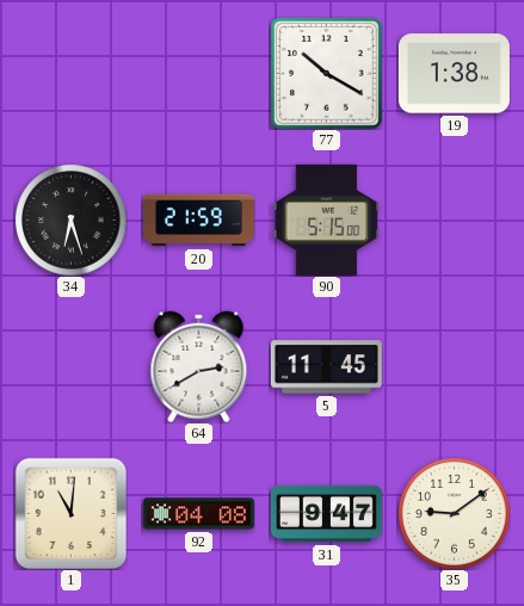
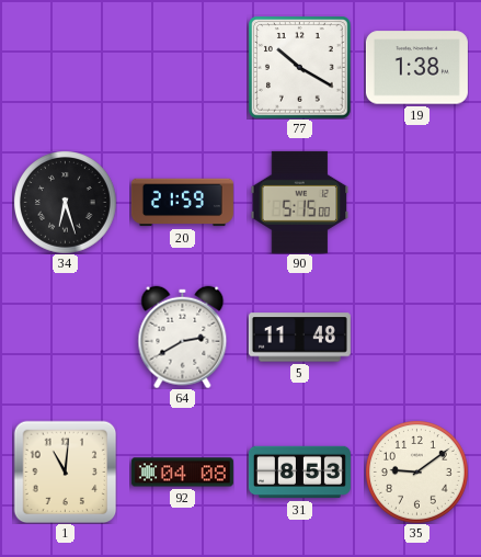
5: 11:45 -> 11:48 (299, 338)
31: 9:47 -> 8:53 (299, 473)
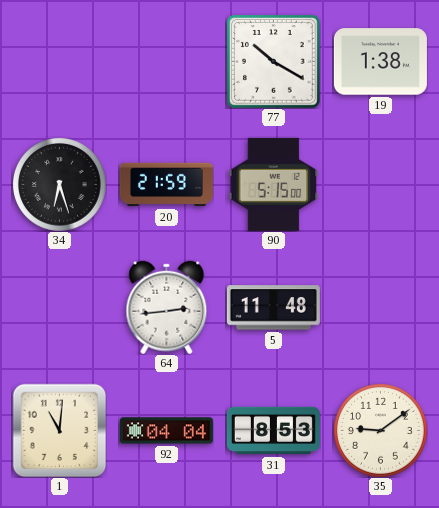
64: 2:40 -> 2:44 (167, 307)
92: 04:08 -> 04:04 (166, 431)
